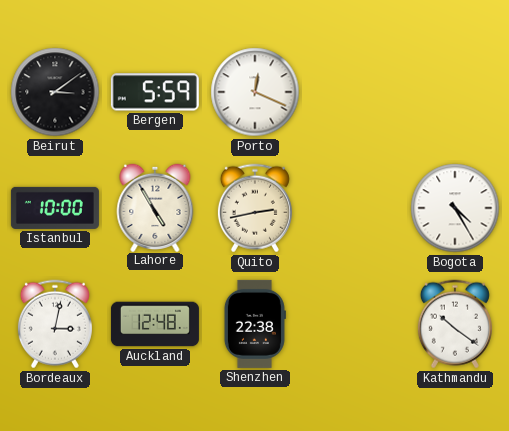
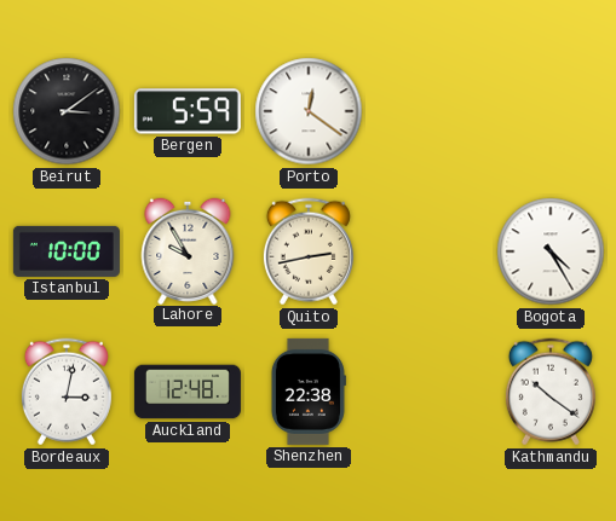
Porto: 12:19 -> 12:21 (309, 111)
Lahore: 4:55 -> 9:55 (188, 250)
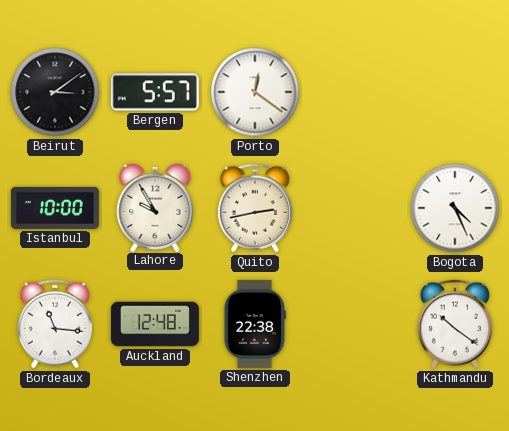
Bergen: 5:59 -> 5:57 (155, 92)
Bogota: 4:25 -> 4:26 (455, 208)
Bordeaux: 3:02 -> 11:16 (55, 324)
